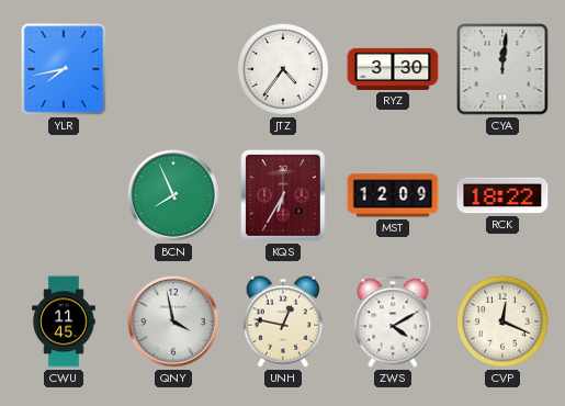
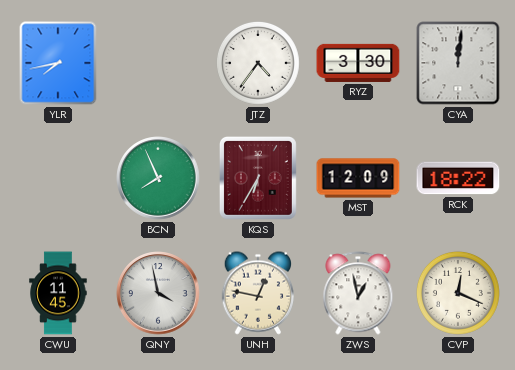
ZWS: 4:10 -> 12:58 (358, 293)
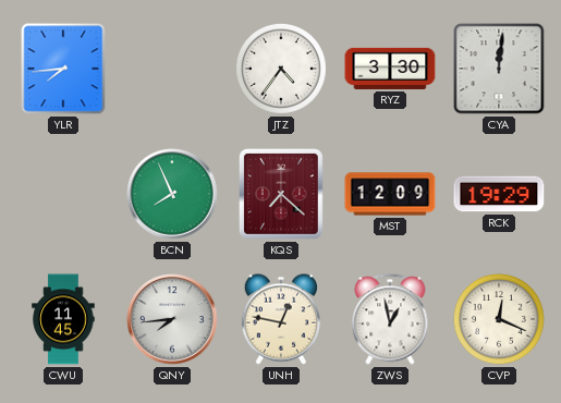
YLR: 7:43 -> 7:44 (63, 69)
KQS: 6:35 -> 7:22 (281, 194)
RCK: 18:22 -> 19:29 (499, 194)
QNY: 3:58 -> 7:44 (172, 319)
